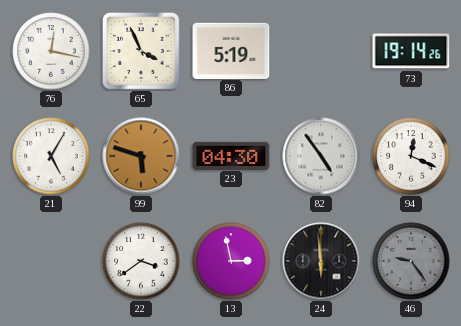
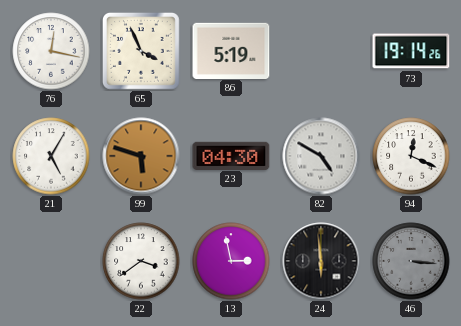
82: 4:54 -> 4:50 (321, 156)
46: 9:24 -> 3:16 (411, 261)
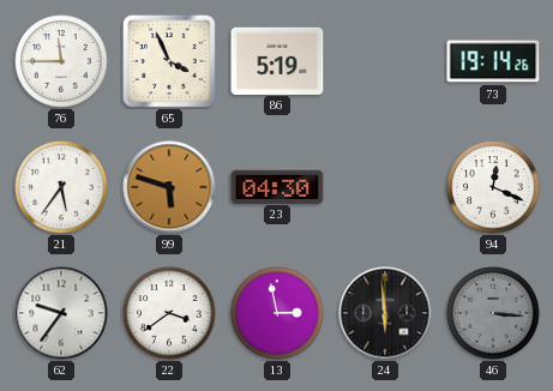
76: 12:17 -> 11:45 (61, 61)
21: 5:05 -> 5:36 (61, 187)
82: 4:50 -> none (321, 156)
62: none -> 9:36 (61, 313)
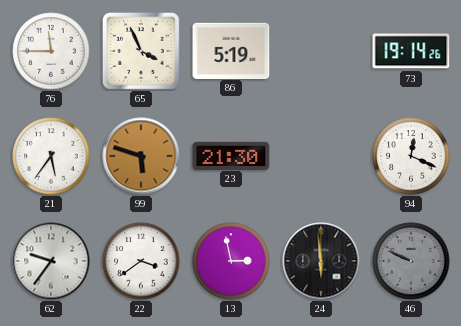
23: 04:30 -> 21:30 (231, 155)
46: 3:16 -> 9:49 (411, 261)
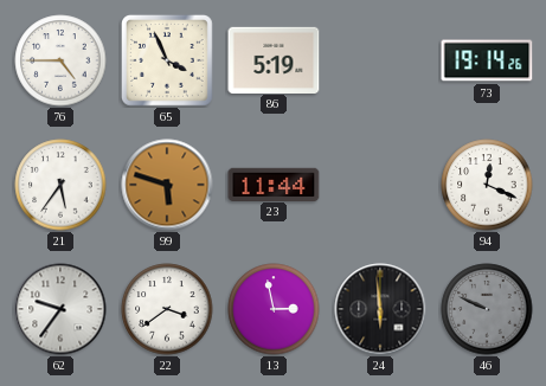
76: 11:45 -> 4:45 (60, 60)
23: 21:30 -> 11:44 (274, 184)
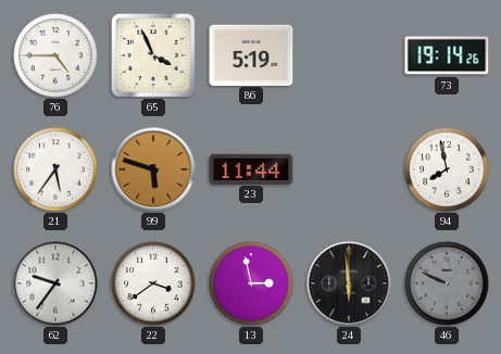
94: 12:19 -> 7:58 (447, 169)
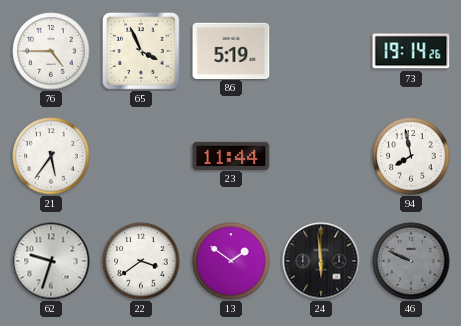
99: 5:48 -> none (153, 169)
62: 9:36 -> 9:33 (51, 261)
13: 2:58 -> 1:51 (231, 261)
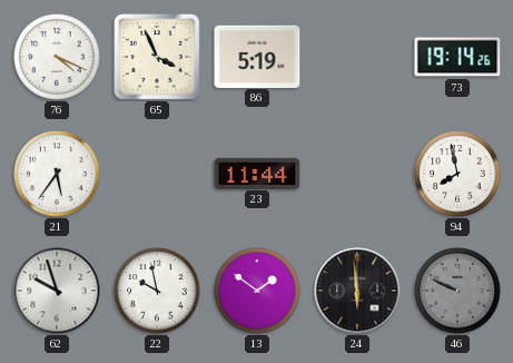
76: 4:45 -> 4:19 (57, 57)
62: 9:33 -> 9:57 (57, 291)
22: 3:39 -> 9:58 (157, 291)
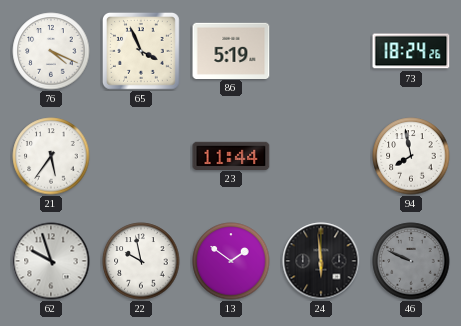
73: 19:14 -> 18:24 (411, 51)
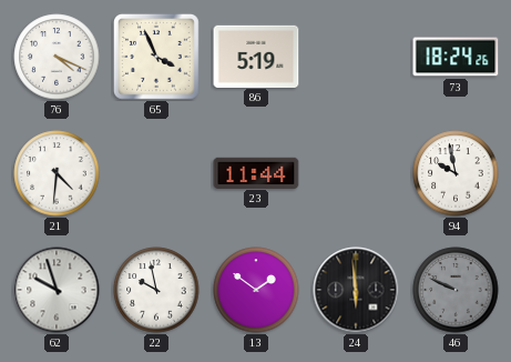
21: 5:36 -> 4:31 (57, 173)
94: 7:58 -> 9:58 (456, 173)
